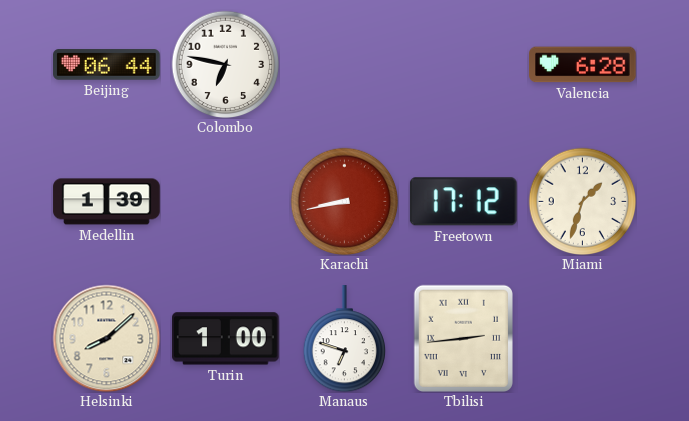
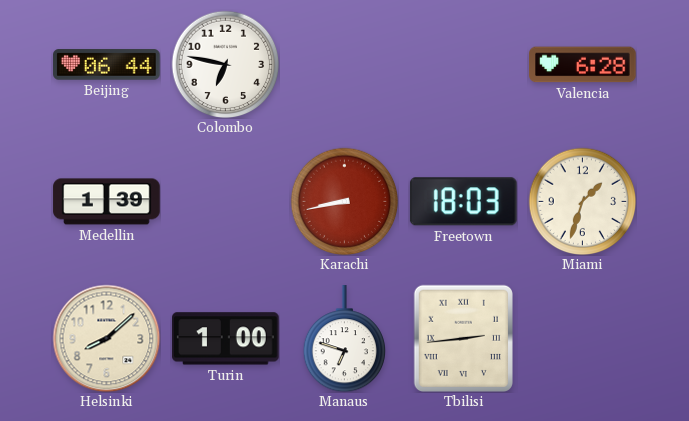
Freetown: 17:12 -> 18:03 (463, 202)
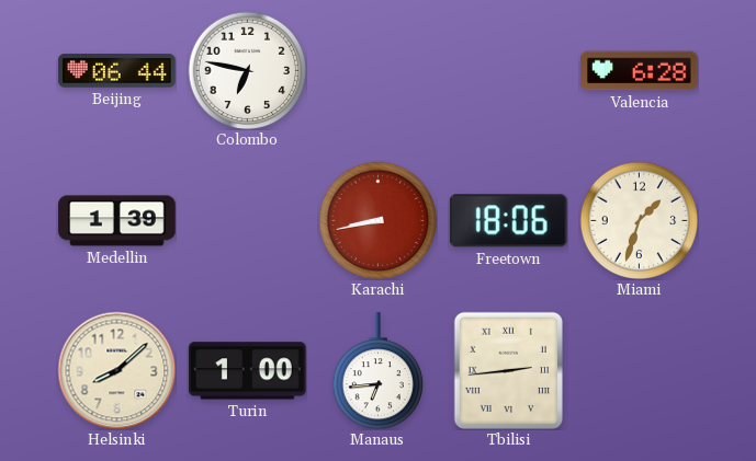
Freetown: 18:03 -> 18:06 (508, 221)
Manaus: 6:48 -> 6:44 (377, 371)
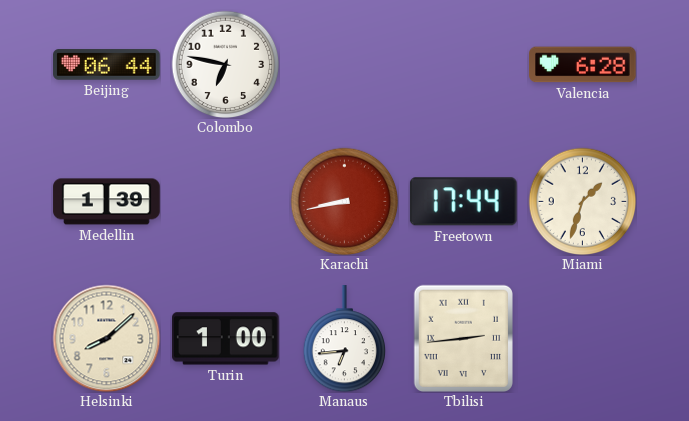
Freetown: 18:06 -> 17:44 (463, 202)
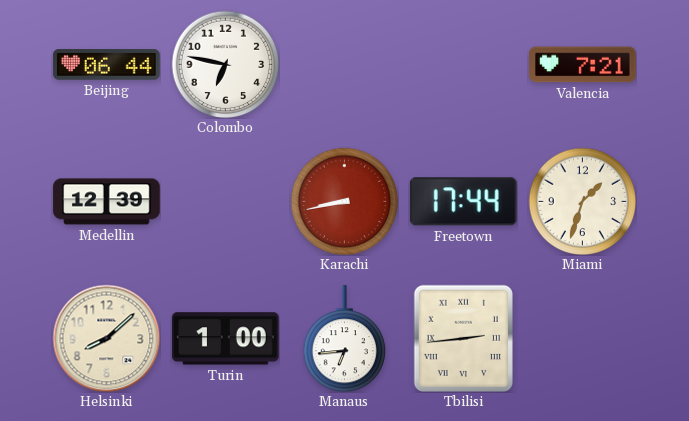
Valencia: 6:28 -> 7:21 (583, 65)
Medellin: 1:39 -> 12:39 (107, 202)
